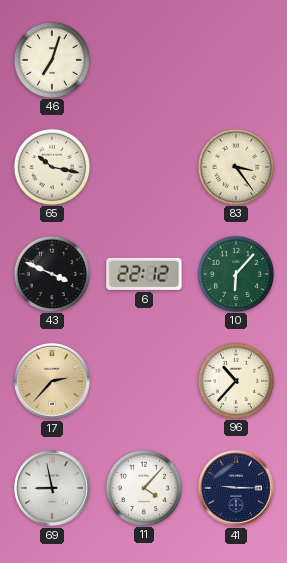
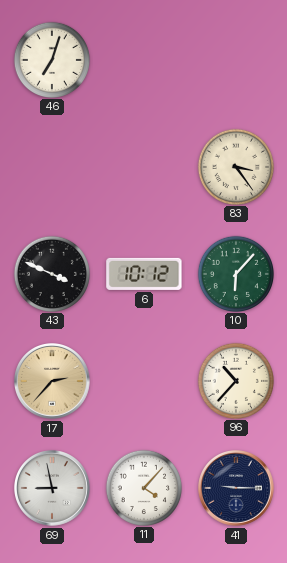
65: 10:17 -> none (51, 166)
6: 22:12 -> 10:12 (144, 274)
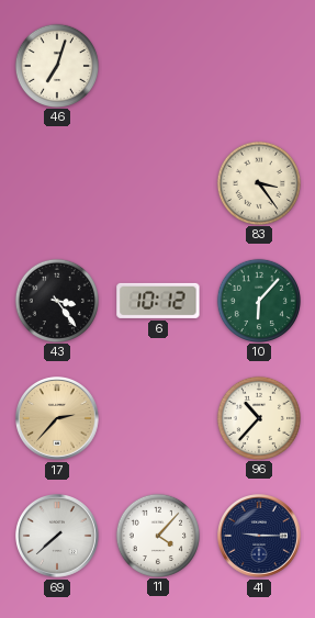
43: 3:49 -> 3:24 (56, 300)
69: 8:58 -> 7:38 (58, 537)
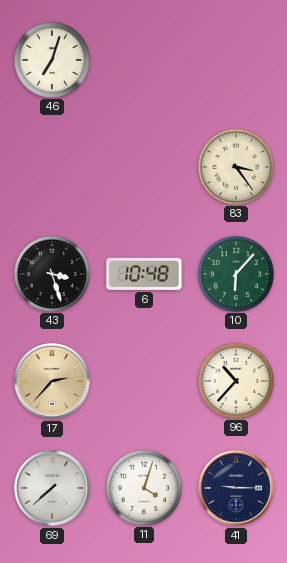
43: 3:24 -> 3:27 (51, 273)
6: 10:12 -> 10:48 (144, 274)
11: 4:07 -> 4:03 (143, 487)
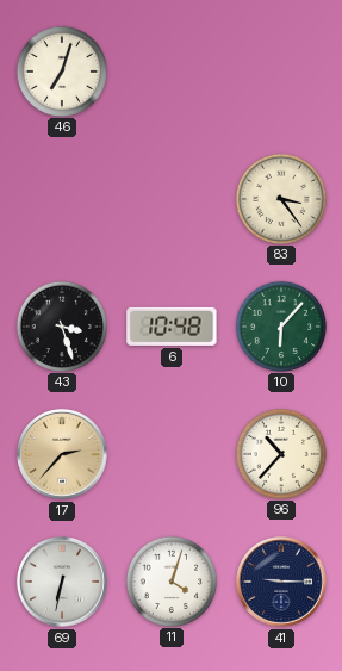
69: 7:38 -> 6:32 (63, 583)
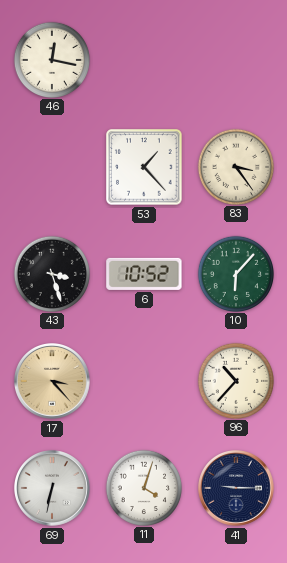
46: 7:03 -> 12:17 (51, 59)
53: none -> 1:23 (144, 167)
6: 10:48 -> 10:52 (144, 274)
17: 2:37 -> 3:23 (53, 382)
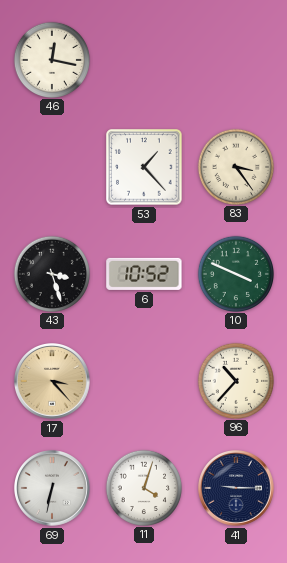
10: 6:07 -> 3:49 (235, 273)
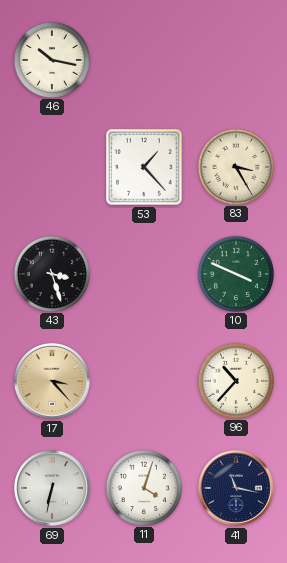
46: 12:17 -> 10:17 (51, 59)
83: 3:24 -> 3:25 (235, 166)
6: 10:52 -> none (144, 274)
41: 9:15 -> 11:17 (237, 489)
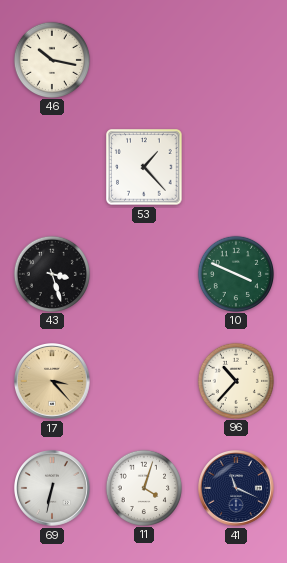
83: 3:25 -> none (235, 166)
41: 11:17 -> 11:19 (237, 489)
